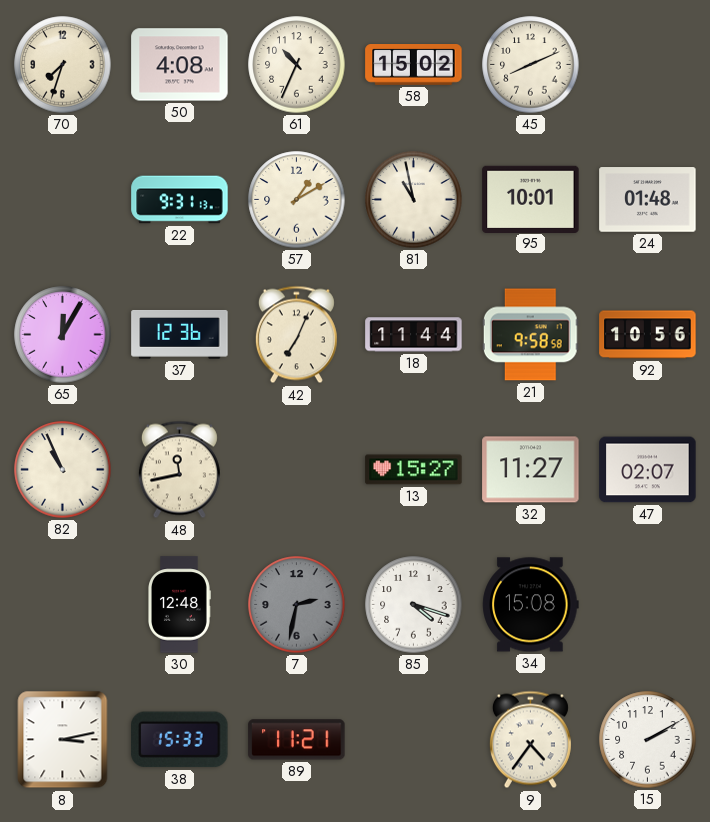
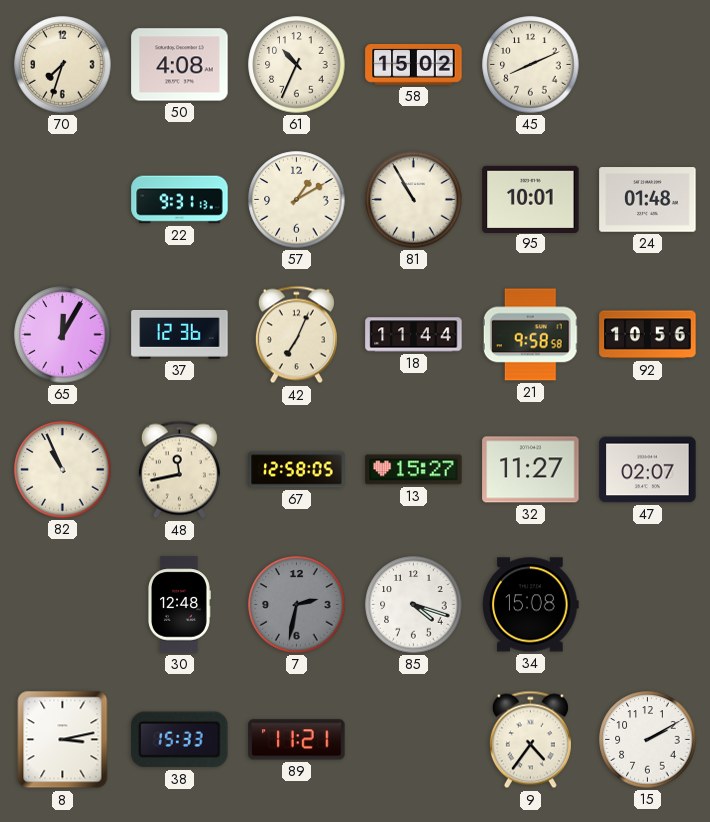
81: 10:58 -> 10:55 (414, 200)
67: none -> 12:58 (297, 470)
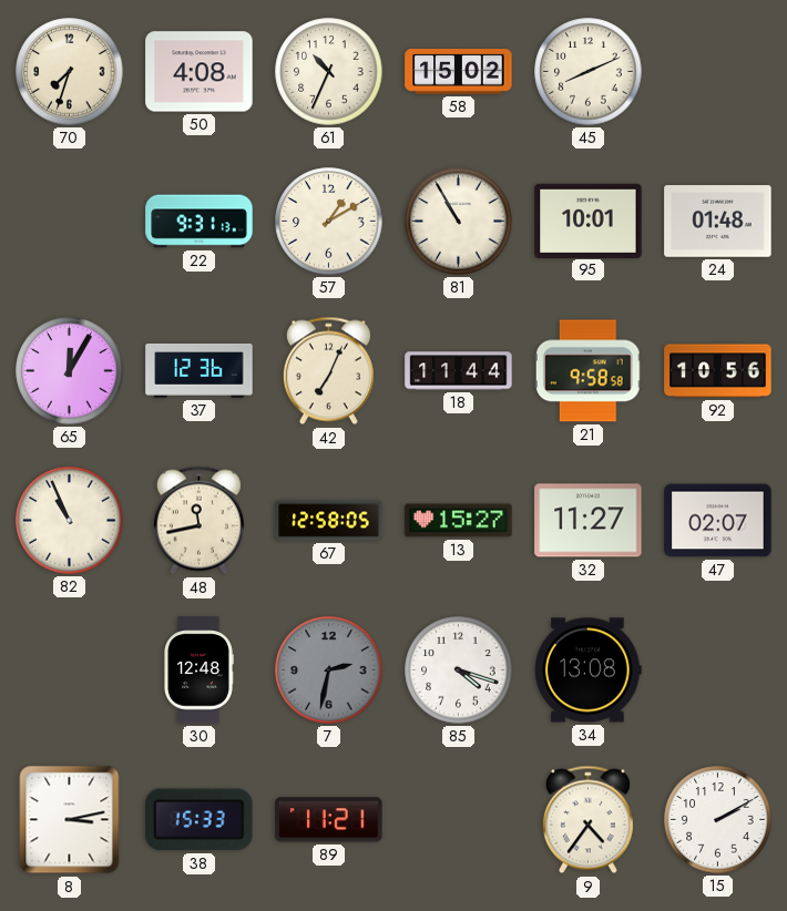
34: 15:08 -> 13:08 (589, 671)
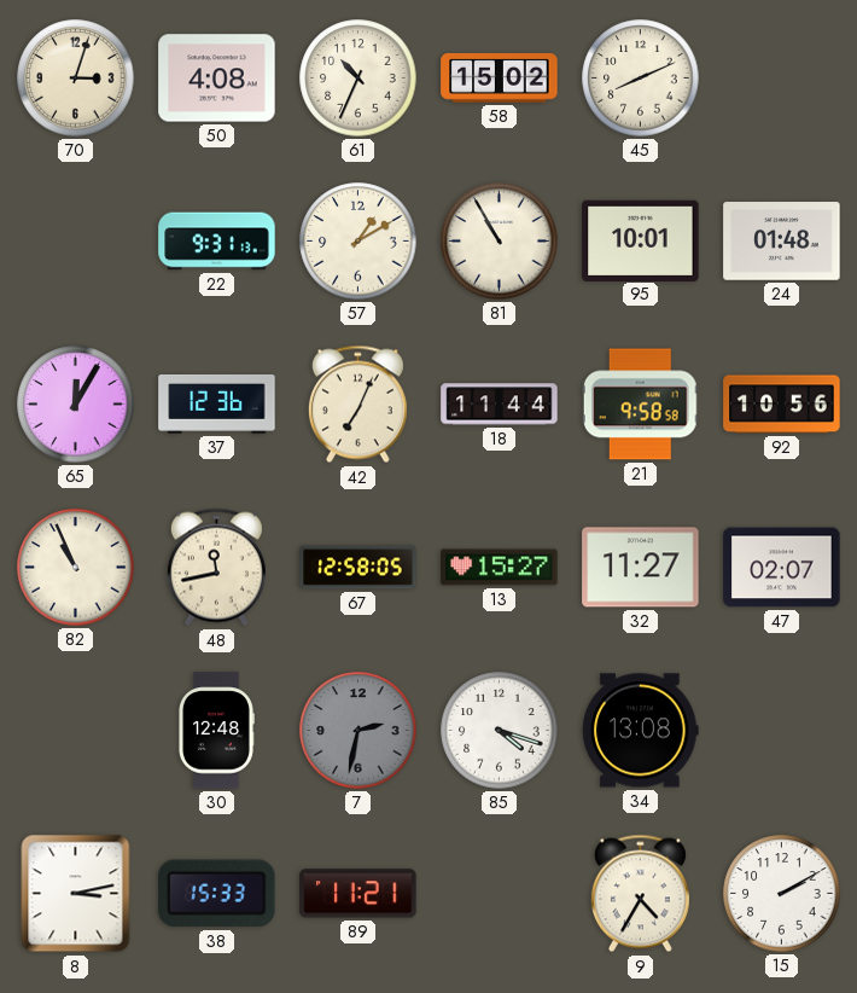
70: 7:33 -> 3:03 (76, 79)
9: 4:36 -> 4:35 (640, 894)
